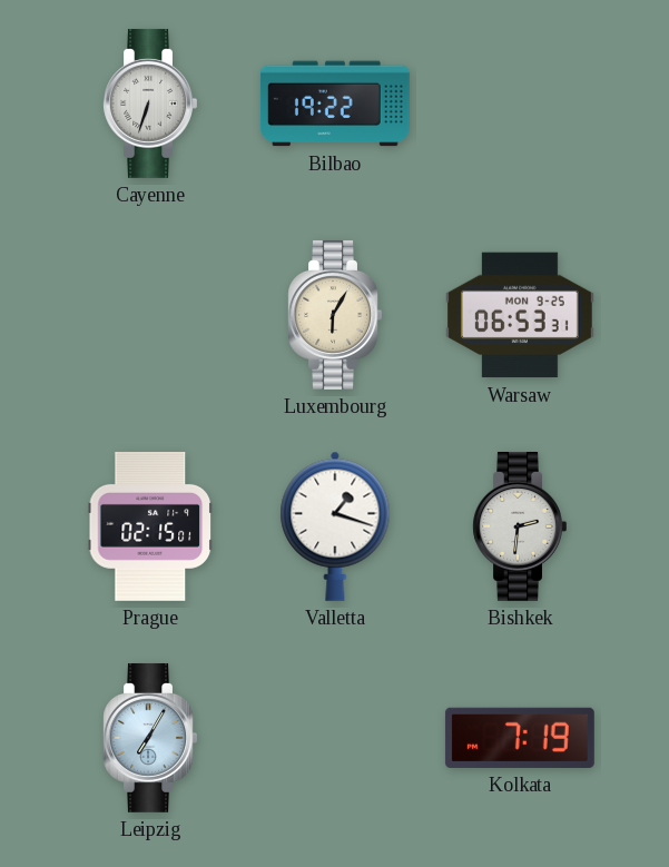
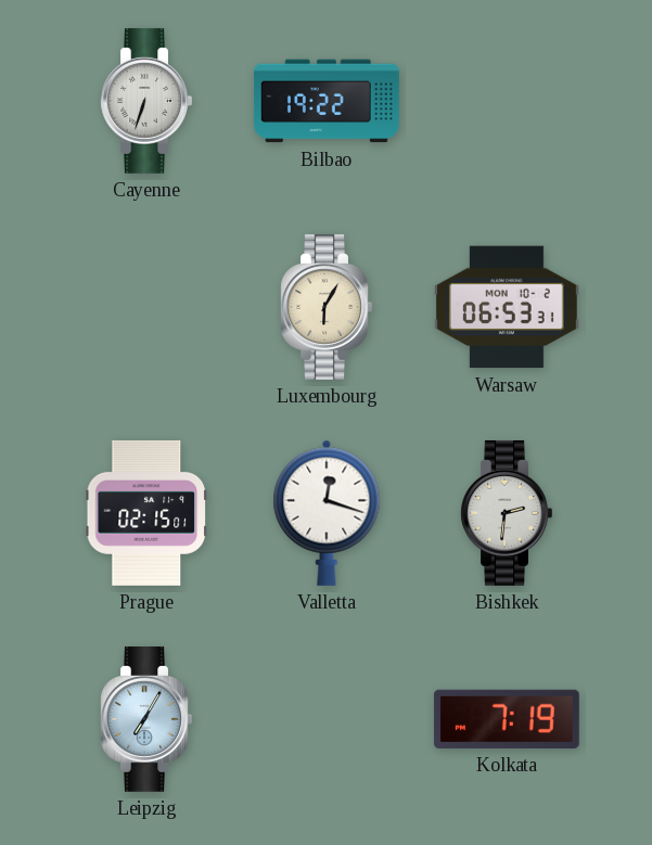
Warsaw date: MON 9-25 -> MON 10-2 (507, 307)
Valletta: 1:18 -> 12:18 (327, 513)
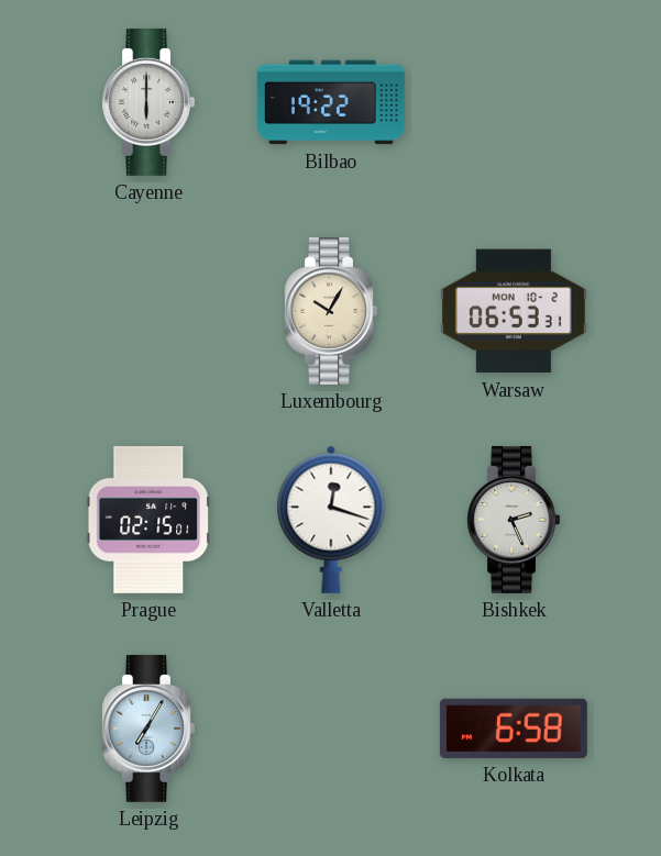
Cayenne: 6:33 -> 6:00 (148, 102)
Luxembourg: 6:05 -> 10:05 (331, 311)
Bishkek: 2:31 -> 2:26 (514, 520)
Kolkata: 7:19 -> 6:58 (514, 729)
